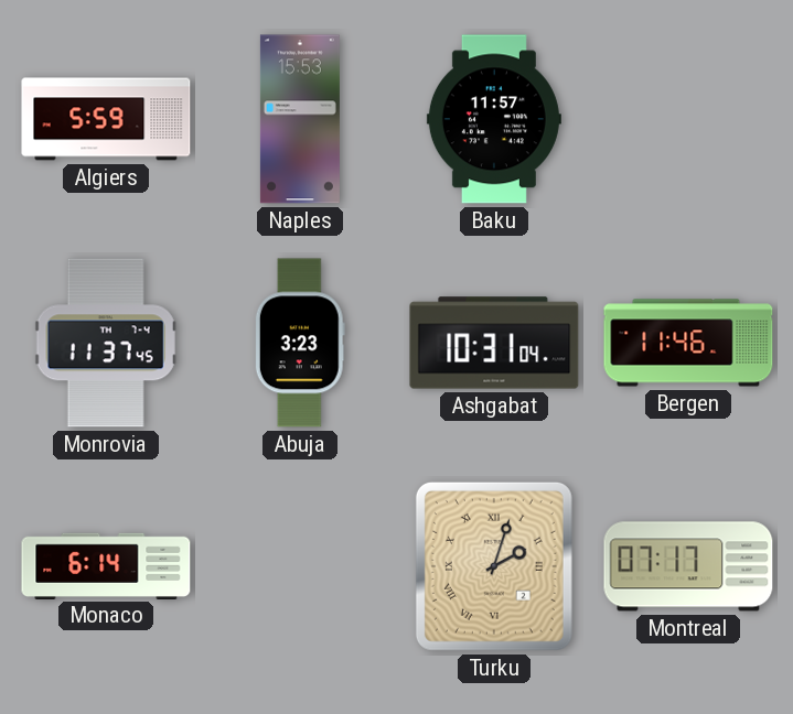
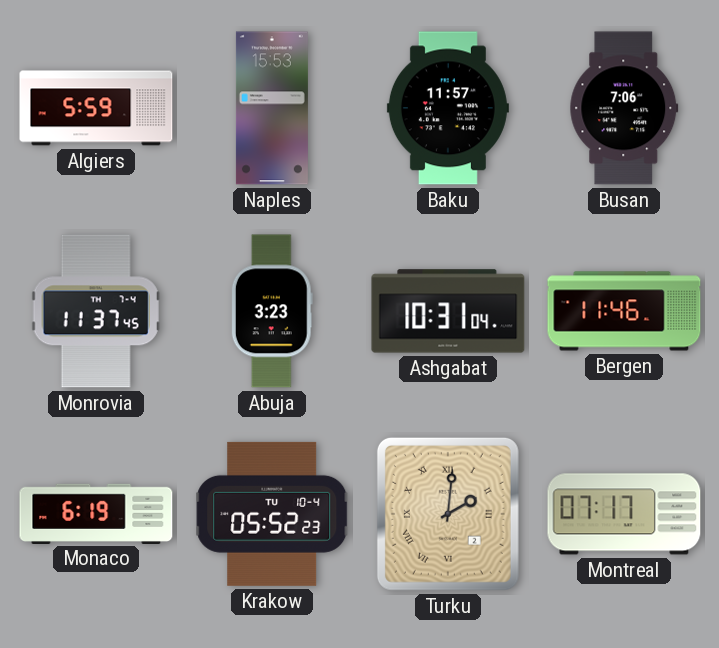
Busan: none -> 7:06 (624, 108)
Monaco: 6:14 -> 6:19 (96, 513)
Krakow: none -> 05:52 (273, 514)
Turku: 2:03 -> 2:01 (448, 514)
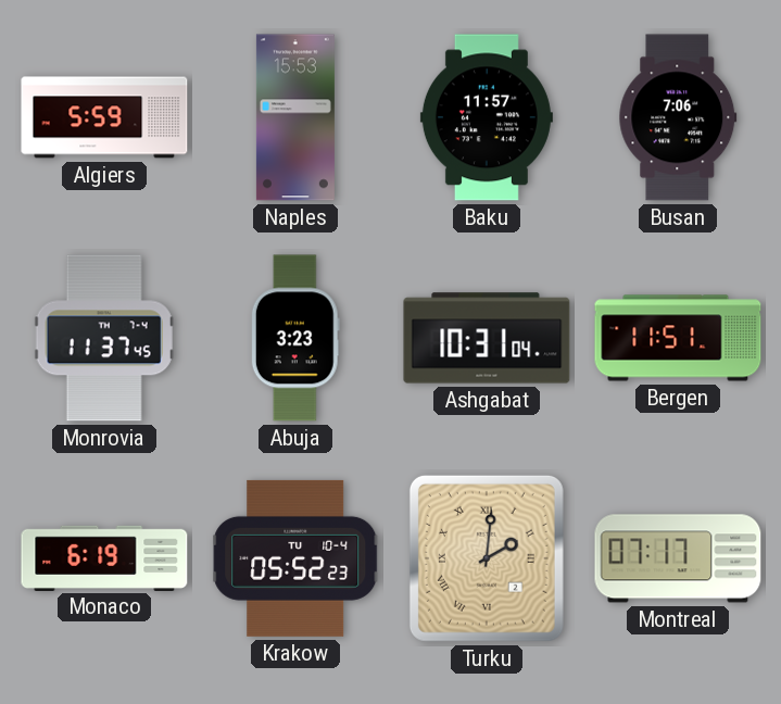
Bergen: 11:46 -> 11:51 (678, 338)
